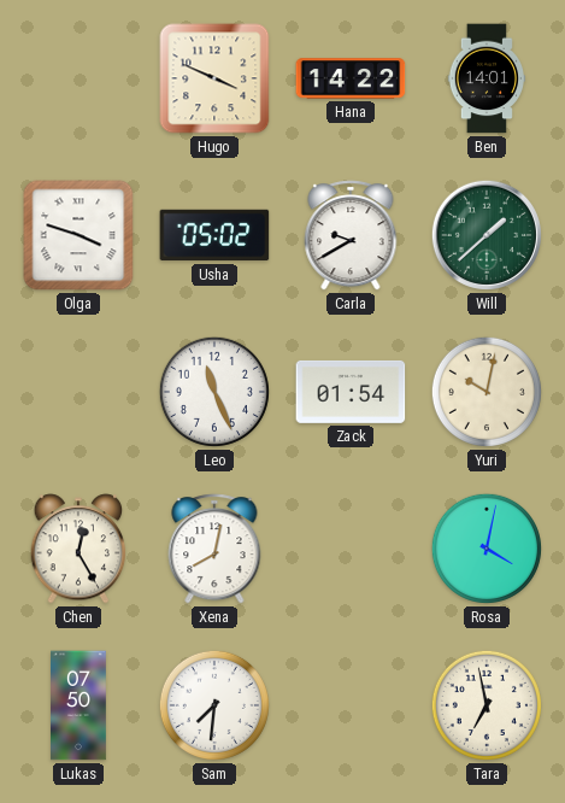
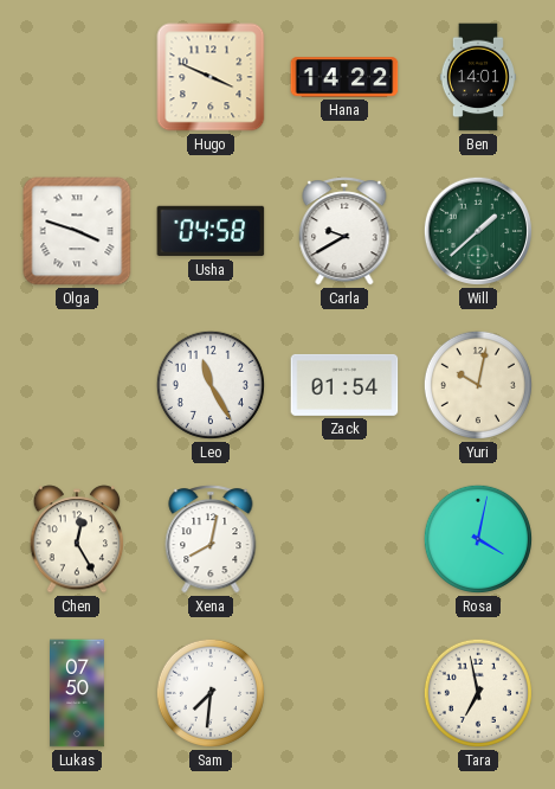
Usha: 05:02 -> 04:58 (211, 231)
Leo: 11:26 -> 11:25 (211, 385)
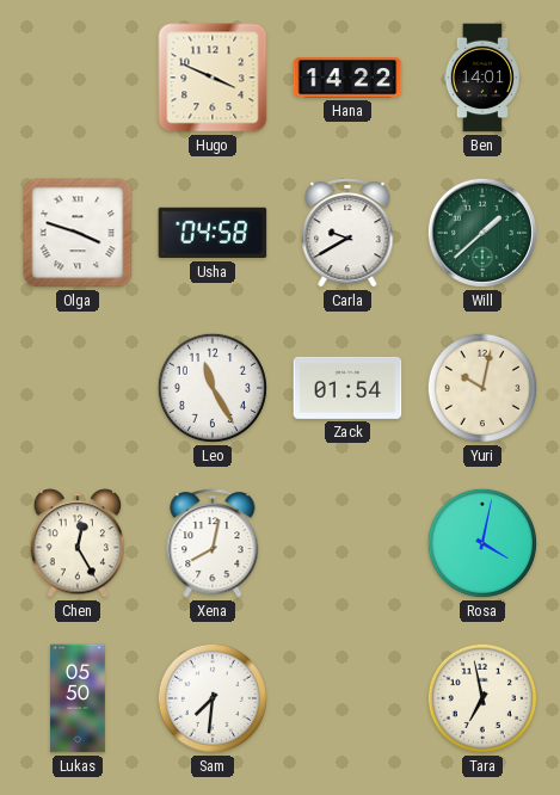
Lukas: 07:50 -> 05:50 (79, 698)
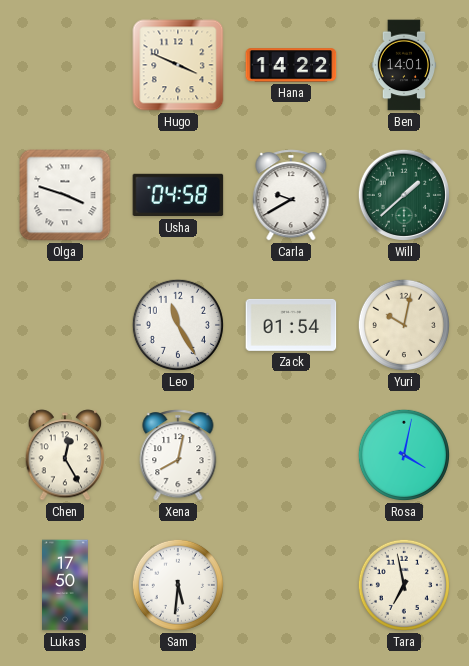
Lukas: 05:50 -> 17:50 (66, 585)
Sam: 7:31 -> 5:31 (178, 585)
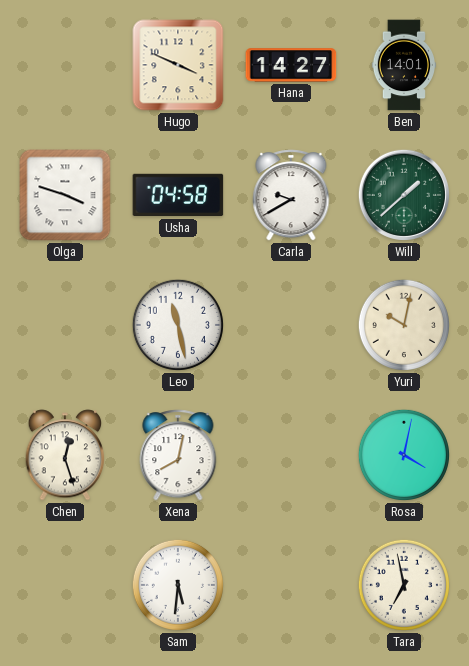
Hana: 14:22 -> 14:27 (291, 65)
Leo: 11:25 -> 11:28 (178, 325)
Zack: 01:54 -> none (291, 325)
Chen: 12:25 -> 12:27 (65, 455)
Lukas: 17:50 -> none (66, 585)
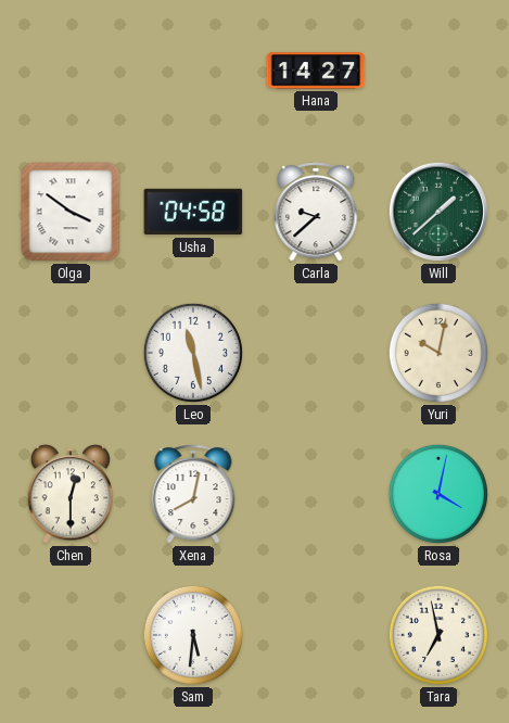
Hugo: 3:49 -> none (178, 65)
Ben: 14:01 -> none (403, 65)
Olga: 3:48 -> 3:51 (71, 212)
Carla: 9:40 -> 9:38 (316, 212)
Chen: 12:27 -> 12:30 (71, 494)
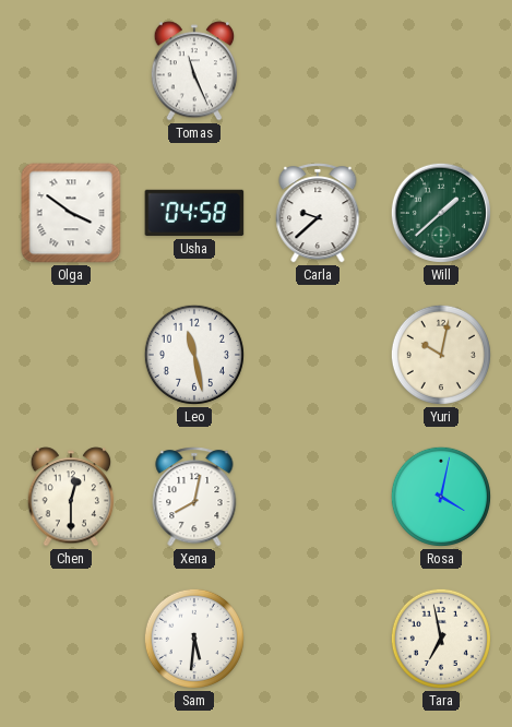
Tomas: none -> 11:26 (194, 71)
Hana: 14:27 -> none (316, 71)
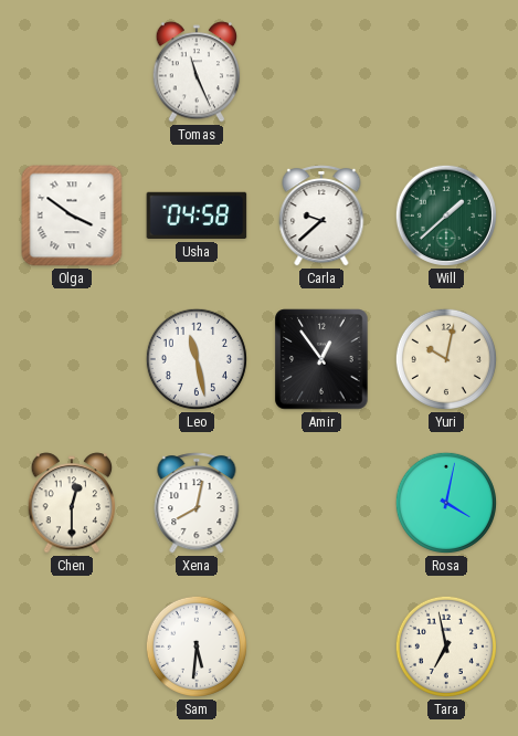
Amir: none -> 12:54 (321, 359)
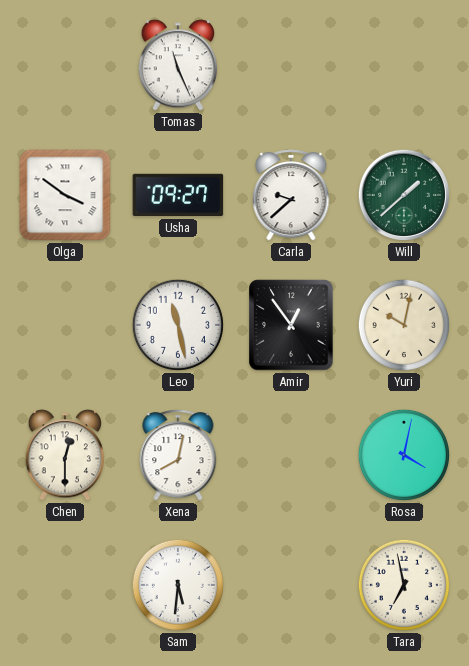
Usha: 04:58 -> 09:27 (178, 195)
